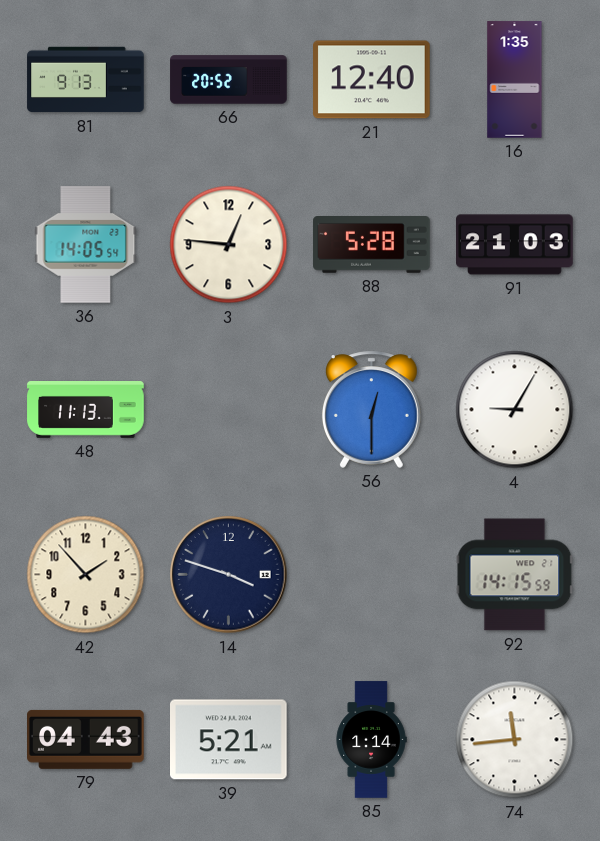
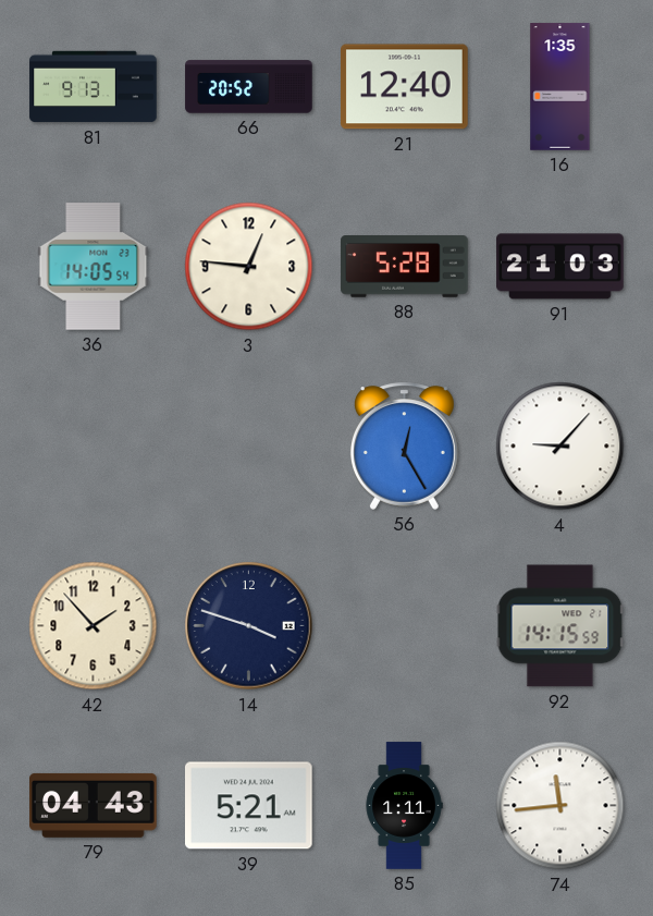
48: 11:13 -> none (86, 410)
56: 12:30 -> 12:25 (404, 445)
4: 9:05 -> 9:07 (560, 447)
85: 1:14 -> 1:11 (404, 806)
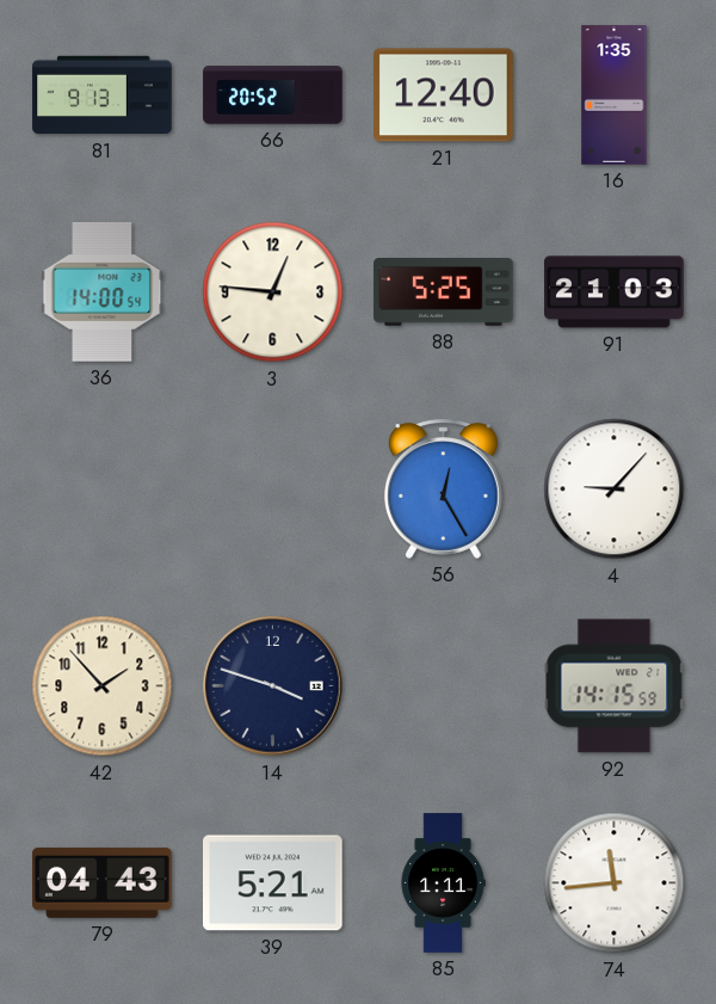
36: 14:05 -> 14:00 (103, 292)
88: 5:28 -> 5:25 (444, 292)
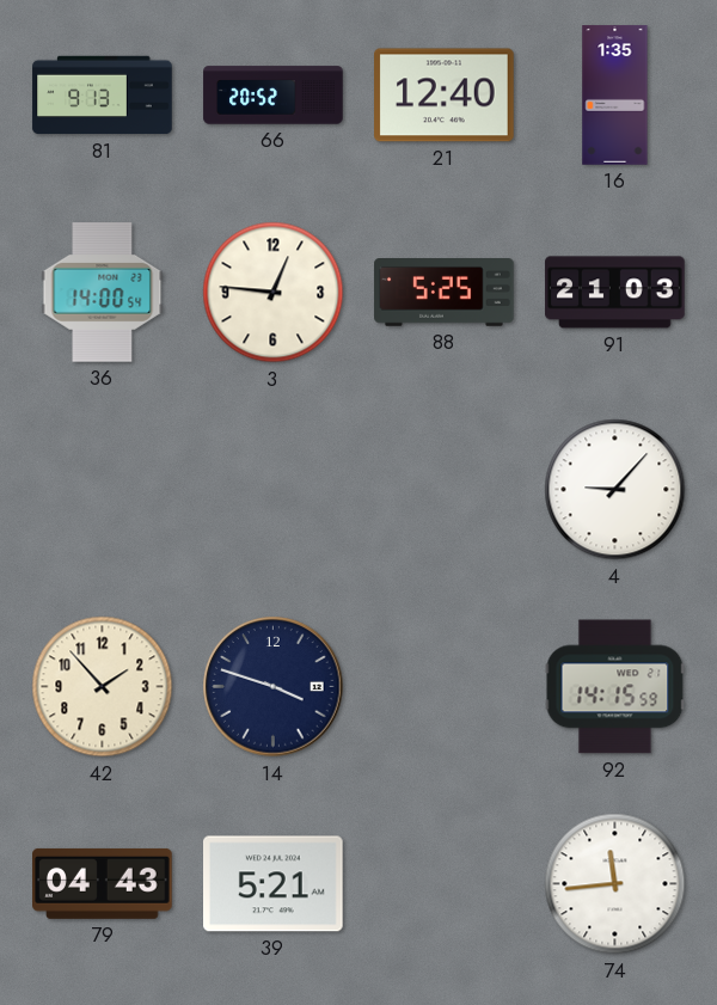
56: 12:25 -> none (443, 488)
85: 1:11 -> none (443, 883)
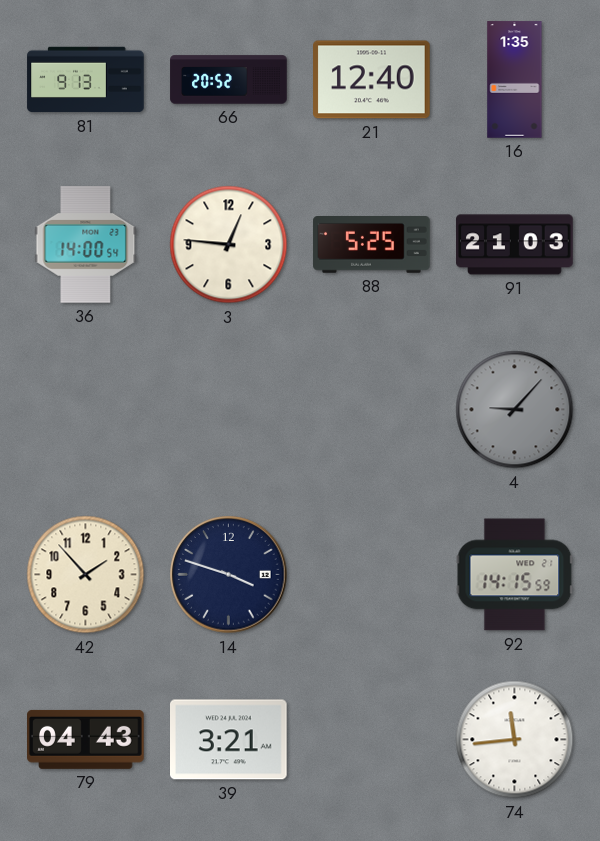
4 dial: white -> grey (515, 410)
39: 5:21 -> 3:21 (229, 740)
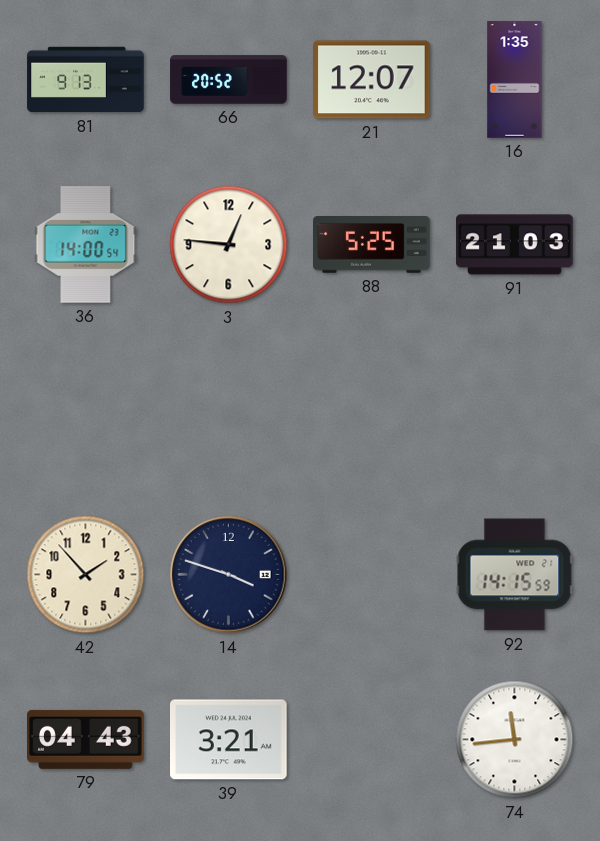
21: 12:40 -> 12:07 (372, 80)
4: 9:07 -> none (515, 410)
